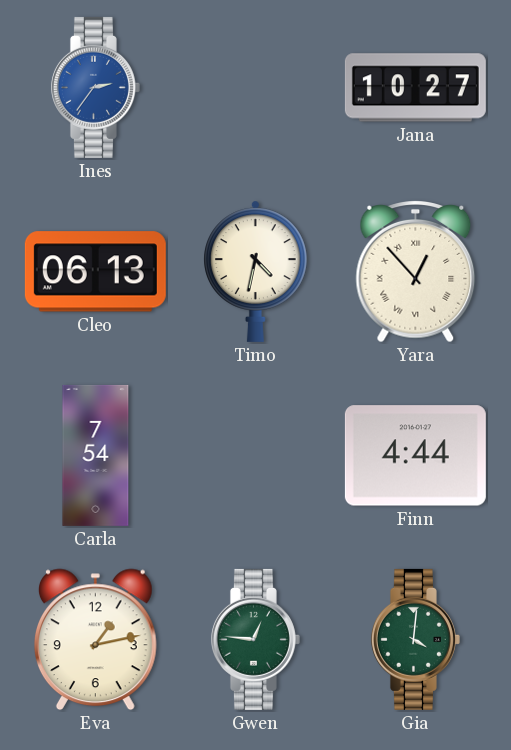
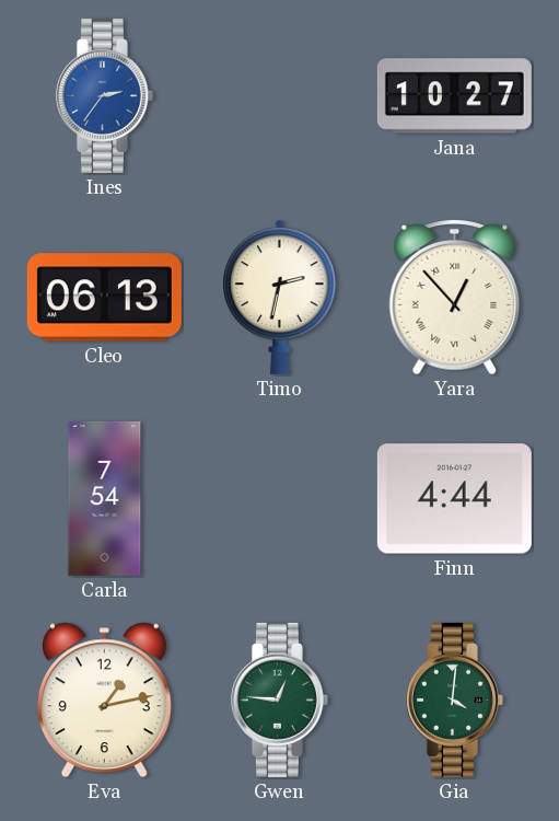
Timo: 4:32 -> 2:32 (280, 297)
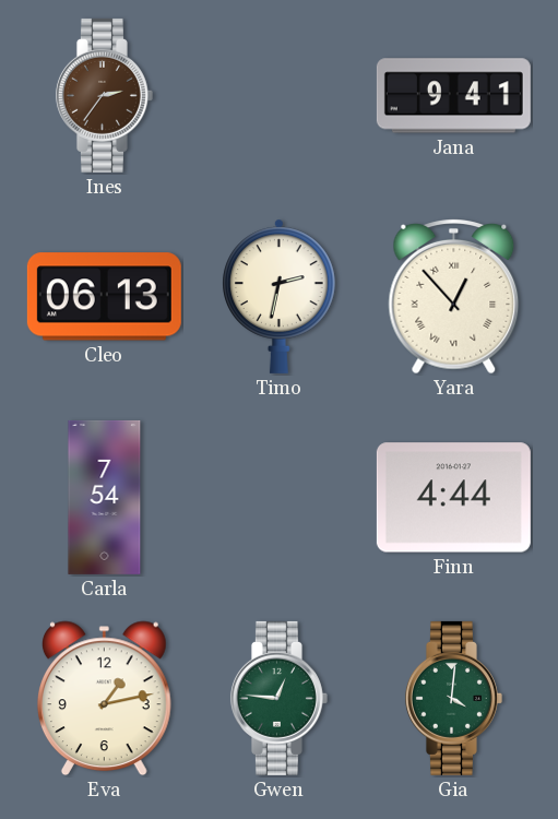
Ines dial: blue -> brown (104, 95)
Jana: 10:27 -> 9:41 (453, 96)
